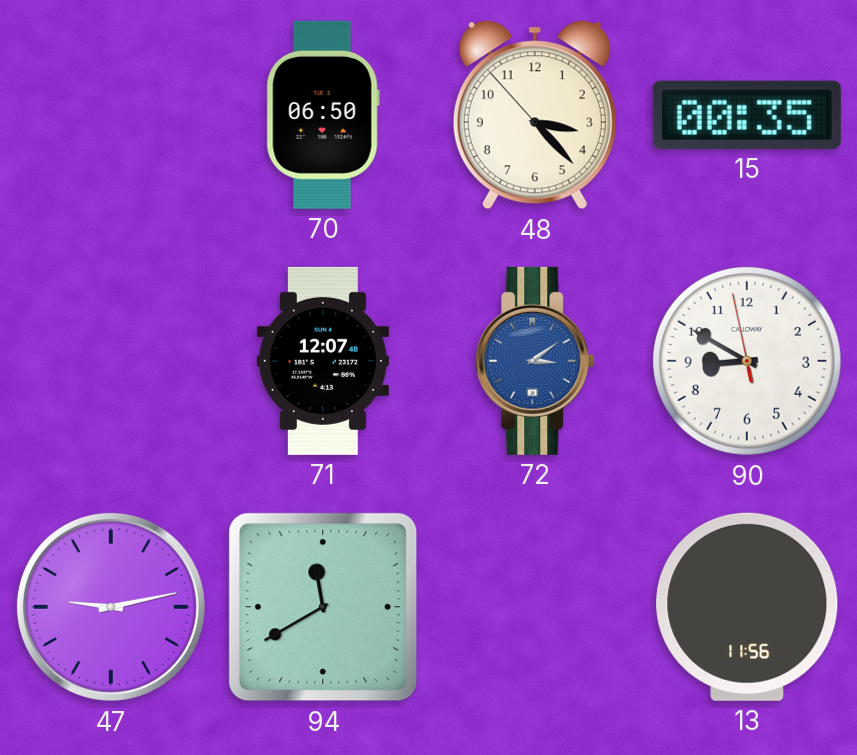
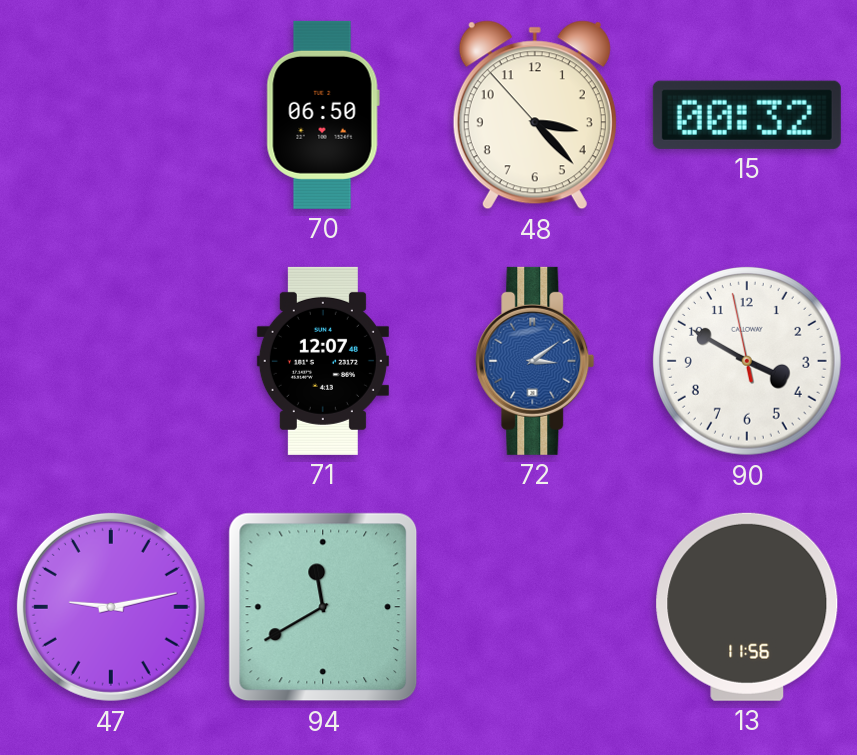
15: 00:35 -> 00:32 (747, 115)
90: 8:49 -> 3:49 (747, 361)
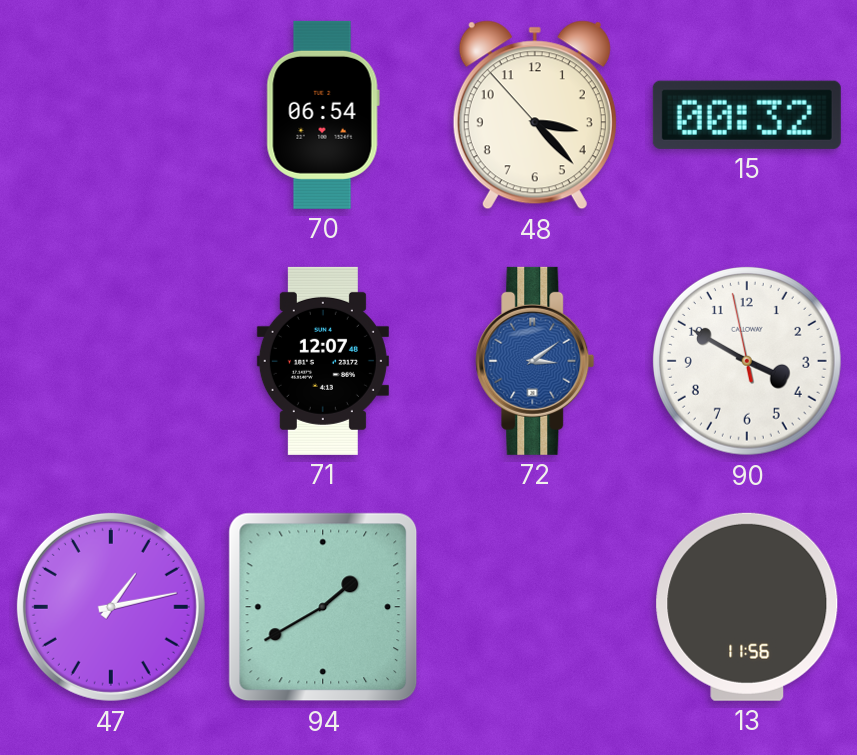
70: 06:50 -> 06:54 (323, 115)
47: 9:13 -> 1:13 (111, 607)
94: 11:40 -> 1:40 (323, 607)
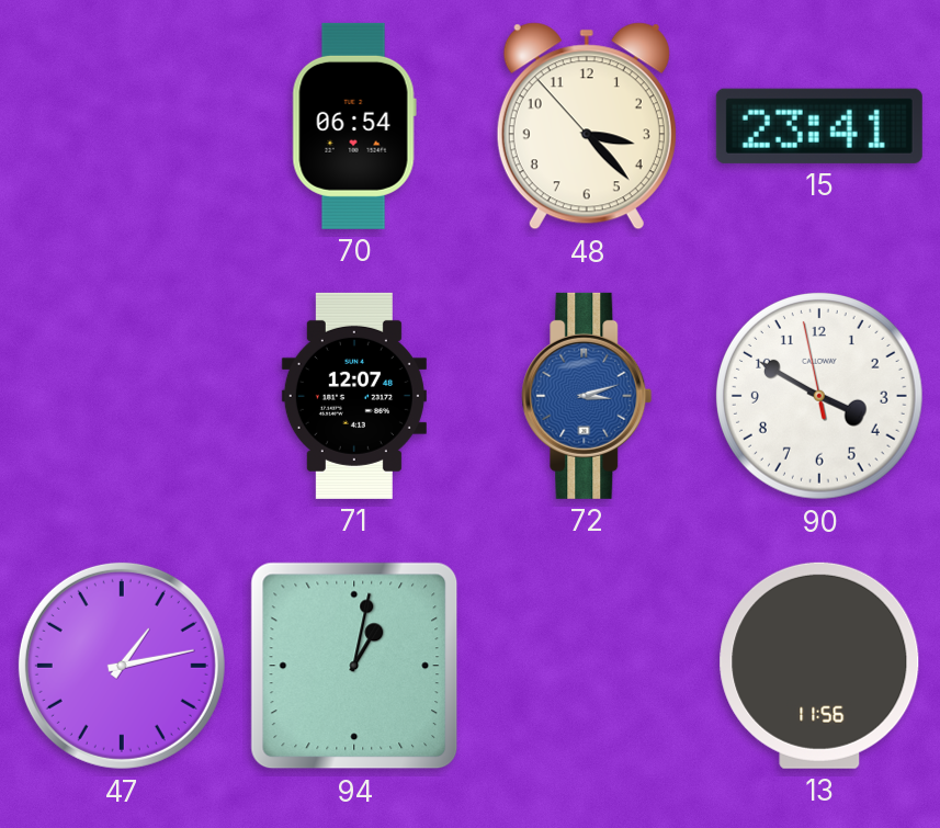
15: 00:32 -> 23:41 (819, 126)
72: 3:09 -> 3:12 (587, 396)
94: 1:40 -> 1:02 (354, 666)
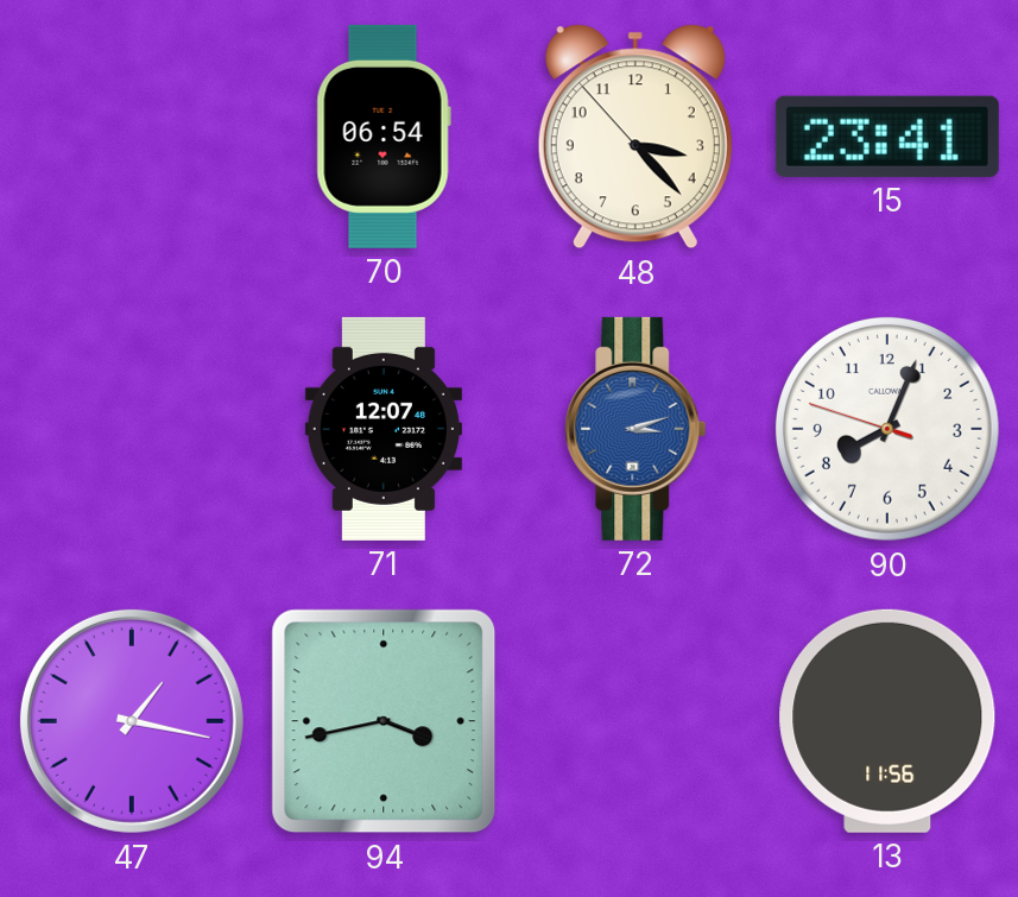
90: 3:49 -> 8:03 (887, 429)
47: 1:13 -> 1:17 (132, 721)
94: 1:02 -> 3:43 (384, 721)
